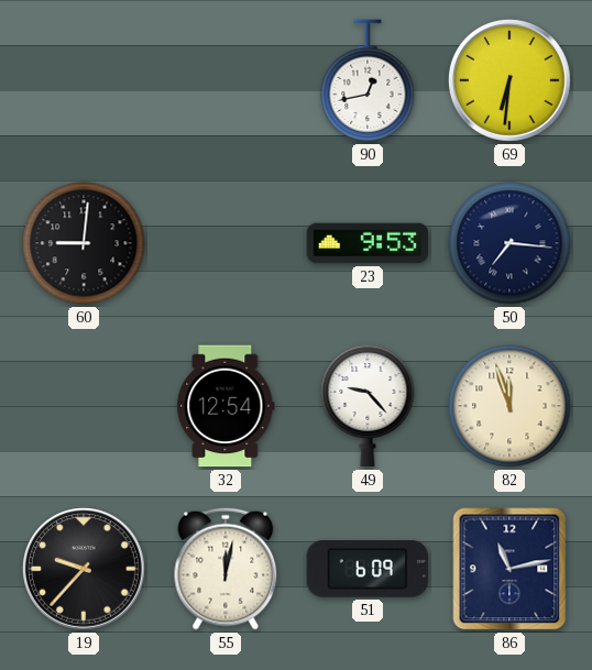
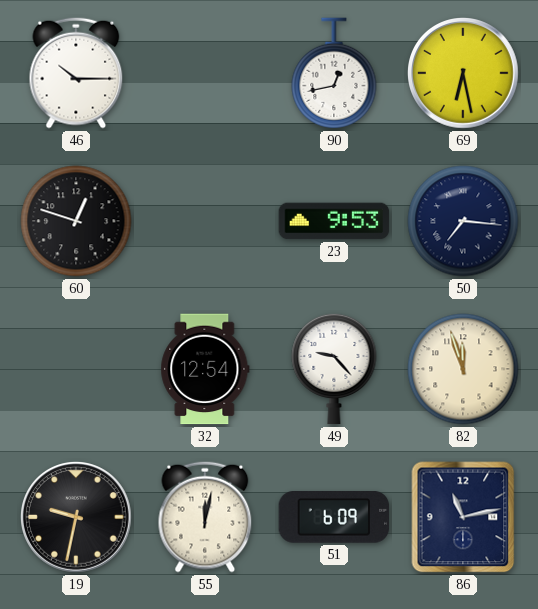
46: none -> 10:15 (76, 73)
69: 6:31 -> 6:28 (464, 74)
60: 9:01 -> 12:48 (76, 221)
19: 9:37 -> 9:32 (77, 518)
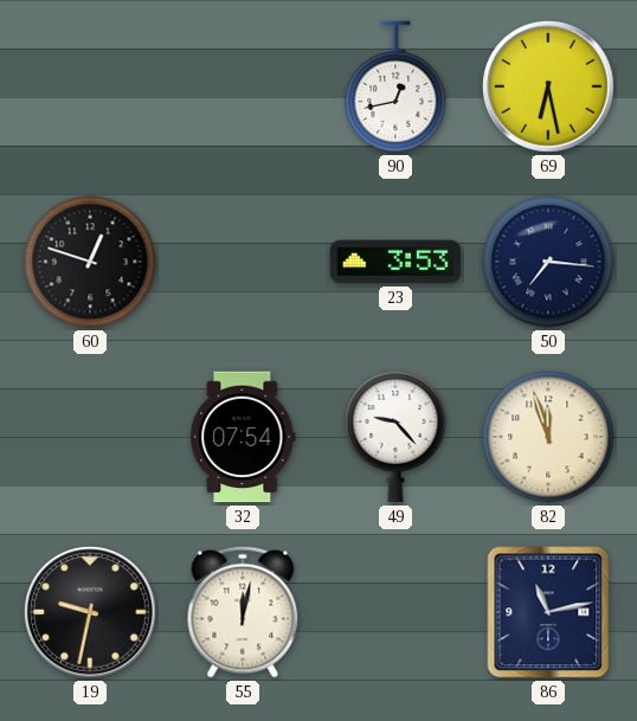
46: 10:15 -> none (76, 73)
23: 9:53 -> 3:53 (395, 262)
32: 12:54 -> 07:54 (243, 437)
51: 6:09 -> none (334, 518)
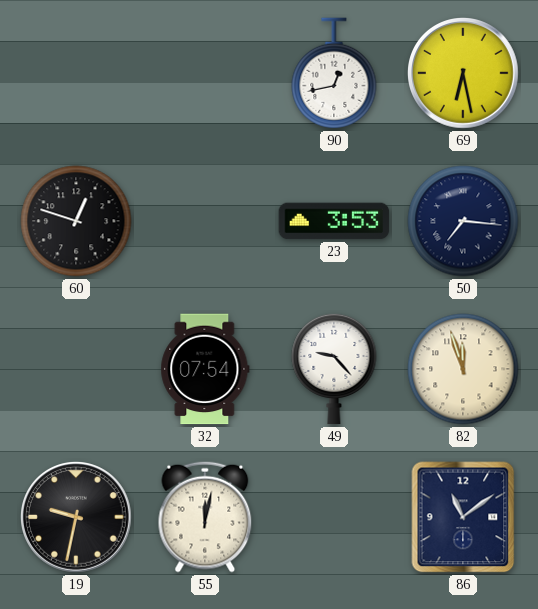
86: 11:13 -> 11:09 (463, 517)
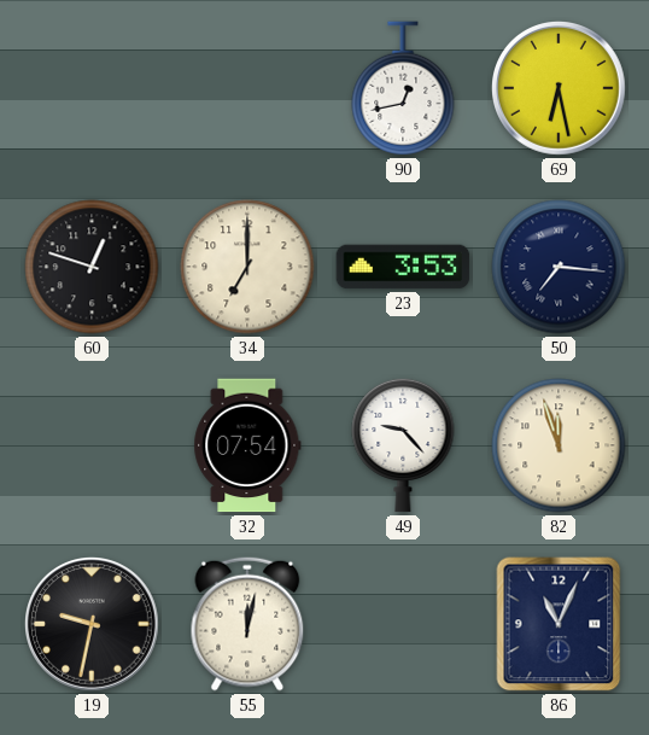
34: none -> 7:00 (247, 267)
86: 11:09 -> 11:04 (559, 624)
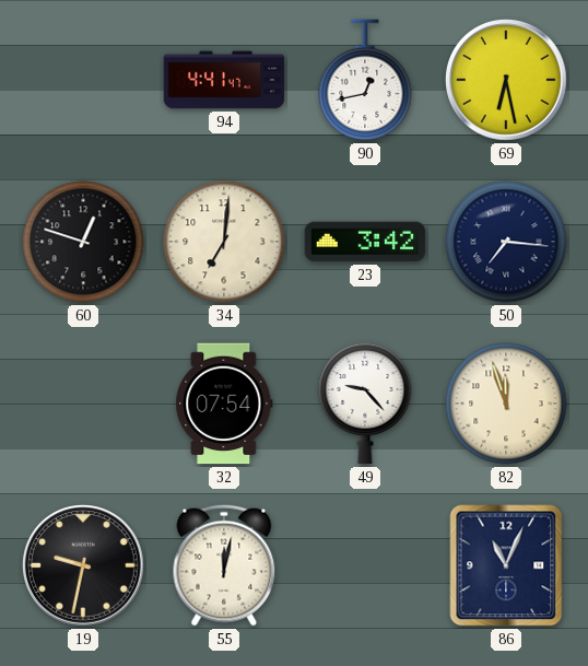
94: none -> 4:41 (224, 80)
34: 7:00 -> 7:01 (224, 242)
23: 3:53 -> 3:42 (365, 242)
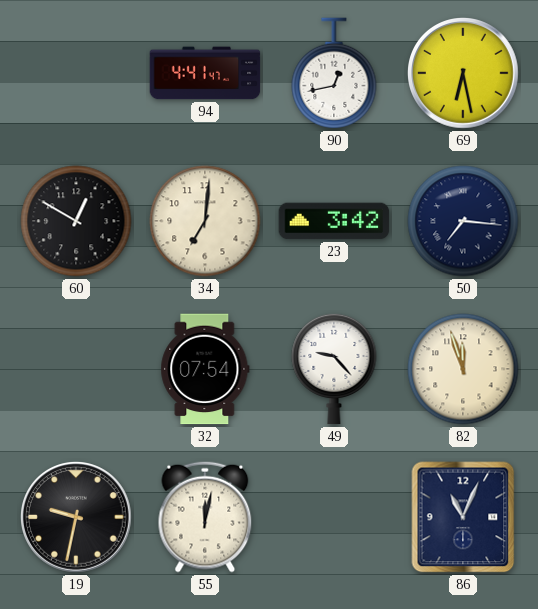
60: 12:48 -> 12:50 (76, 221)
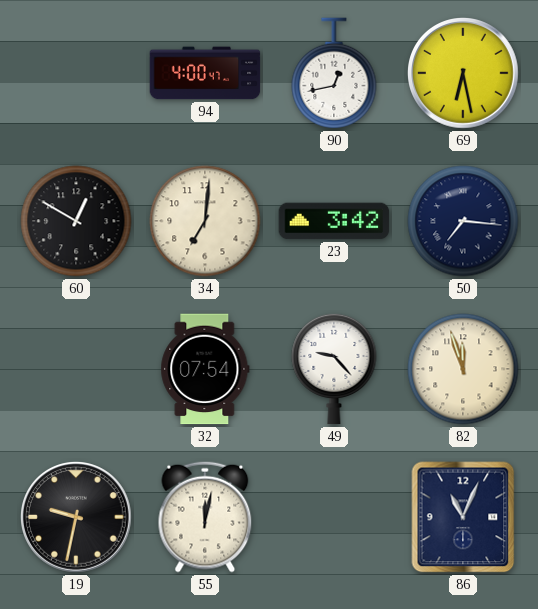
94: 4:41 -> 4:00 (205, 73)
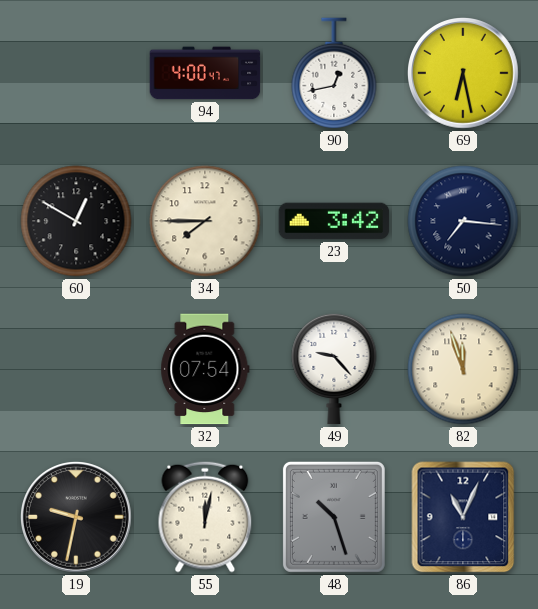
34: 7:01 -> 7:45 (205, 221)
48: none -> 10:27 (334, 517)
